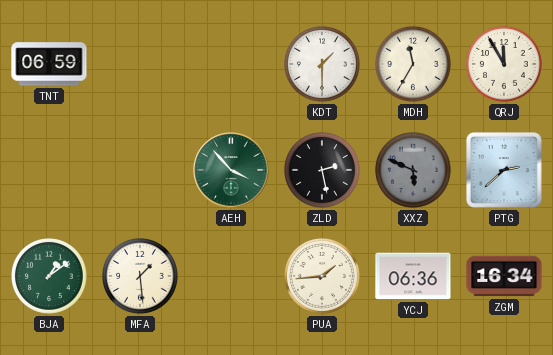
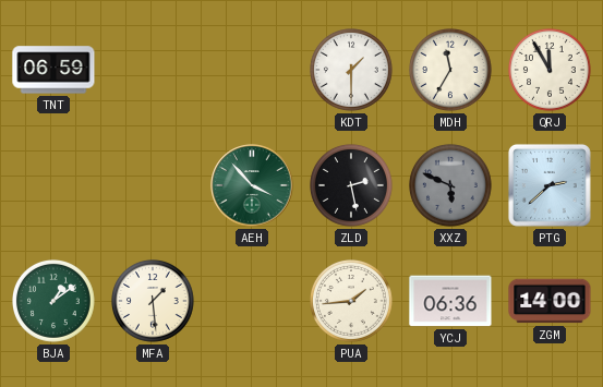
ZGM: 16:34 -> 14:00 (550, 301)
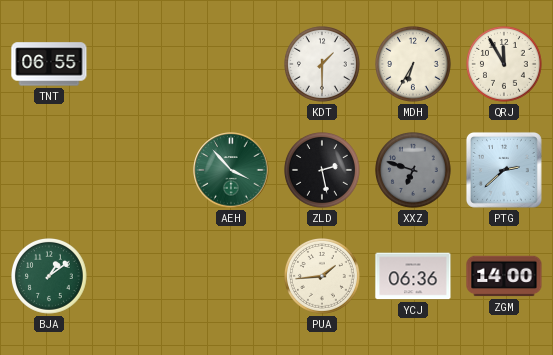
TNT: 06:59 -> 06:55 (49, 64)
MDH: 11:35 -> 6:35 (414, 65)
XXZ: 5:49 -> 6:48 (414, 171)
MFA: 1:29 -> none (154, 302)
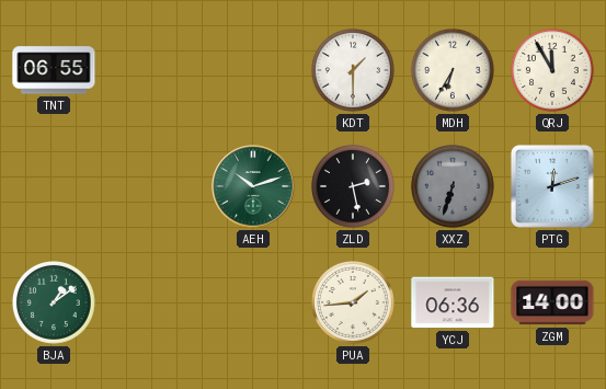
AEH: 3:53 -> 10:12 (253, 186)
XXZ: 6:48 -> 6:33 (454, 187)
PTG: 2:38 -> 12:12 (552, 186)
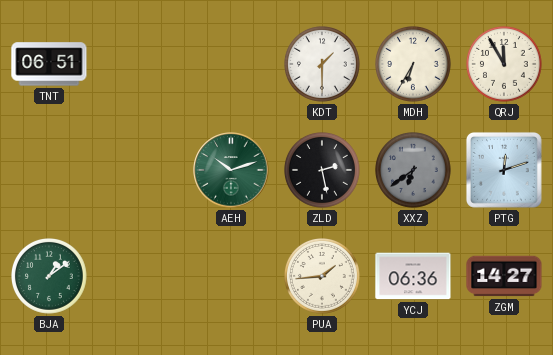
TNT: 06:55 -> 06:51 (49, 64)
XXZ: 6:33 -> 6:39 (414, 171)
ZGM: 14:00 -> 14:27 (504, 276)
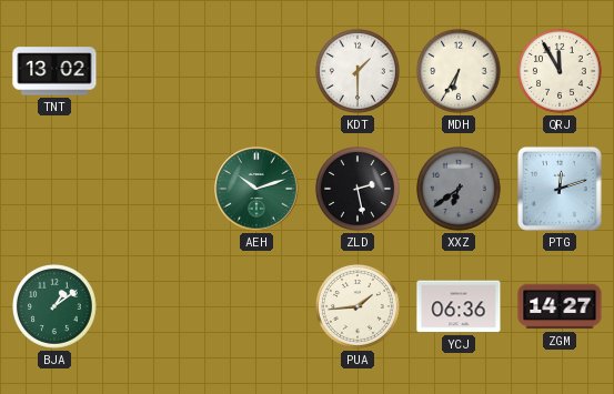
TNT: 06:51 -> 13:02 (54, 71)
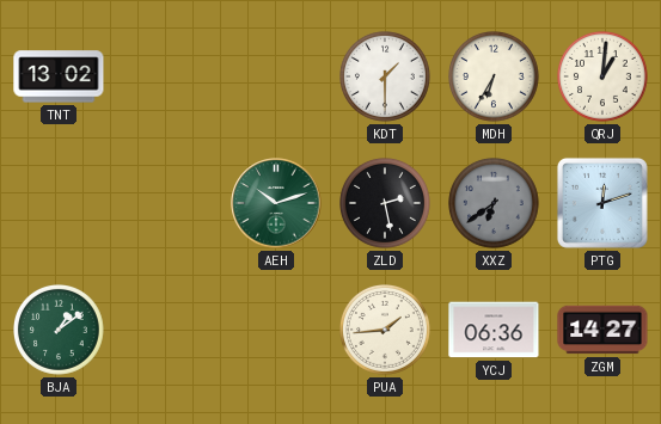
QRJ: 11:55 -> 1:01 (604, 78)
